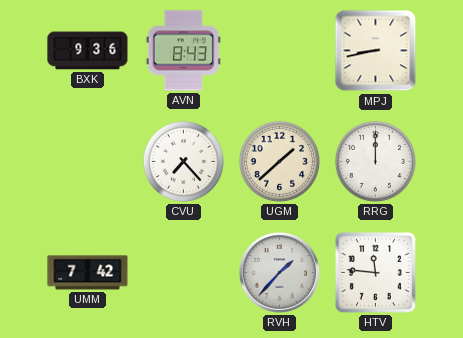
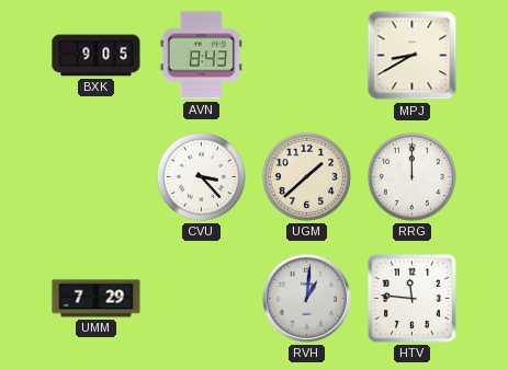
BXK: 9:36 -> 9:05 (97, 56)
MPJ: 8:43 -> 8:40 (413, 56)
CVU: 7:23 -> 3:23 (201, 176)
UMM: 7:42 -> 7:29 (97, 299)
RVH: 1:37 -> 1:01 (306, 298)
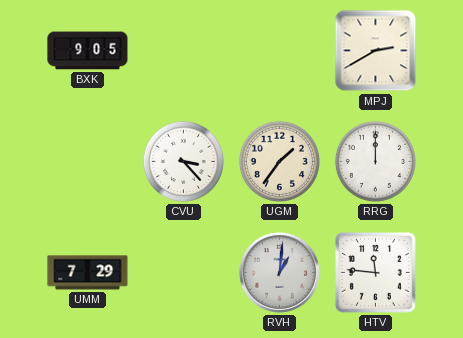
AVN: 8:43 -> none (201, 56)
MPJ: 8:40 -> 2:40 (376, 51)
UGM: 1:38 -> 1:36 (279, 161)
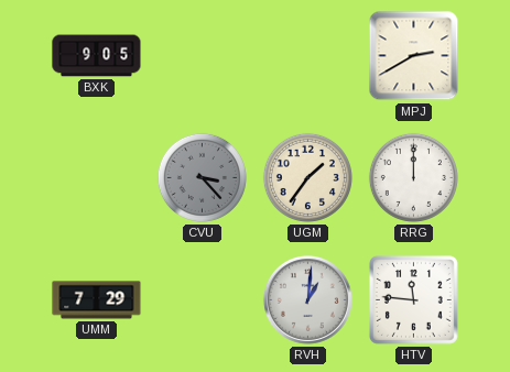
CVU dial: white -> grey (202, 177)
